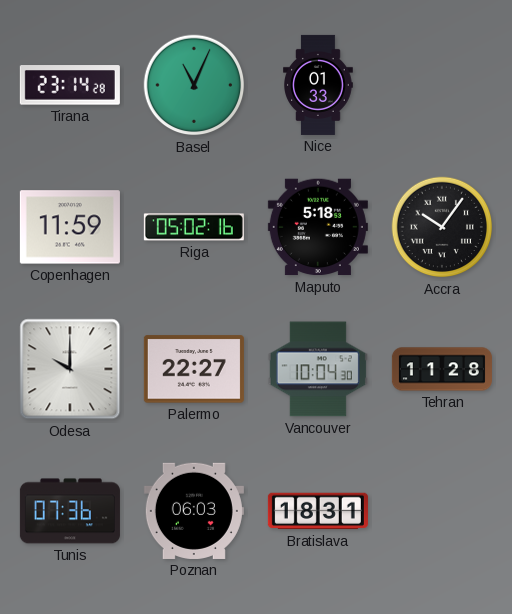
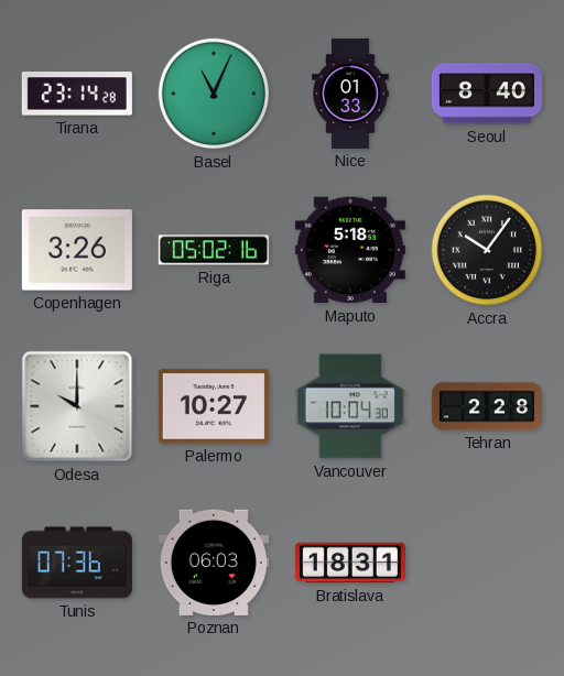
Seoul: none -> 8:40 (487, 94)
Copenhagen: 11:59 -> 3:26 (77, 250)
Palermo: 22:27 -> 10:27 (214, 406)
Tehran: 11:28 -> 2:28 (487, 406)
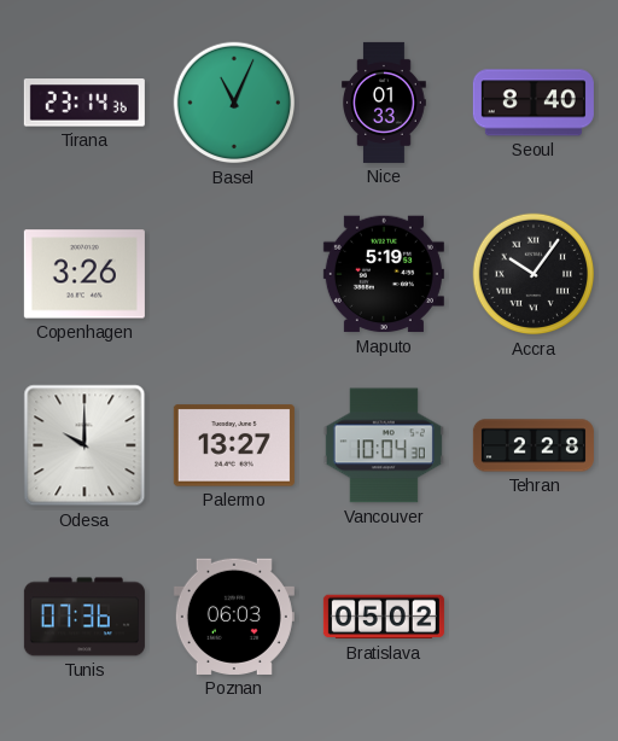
Tirana: 23:14:28 -> 23:14:36 (84, 103)
Riga: 05:02 -> none (214, 250)
Maputo: 5:18 -> 5:19 (384, 274)
Palermo: 10:27 -> 13:27 (234, 445)
Bratislava: 18:31 -> 05:02 (384, 617)
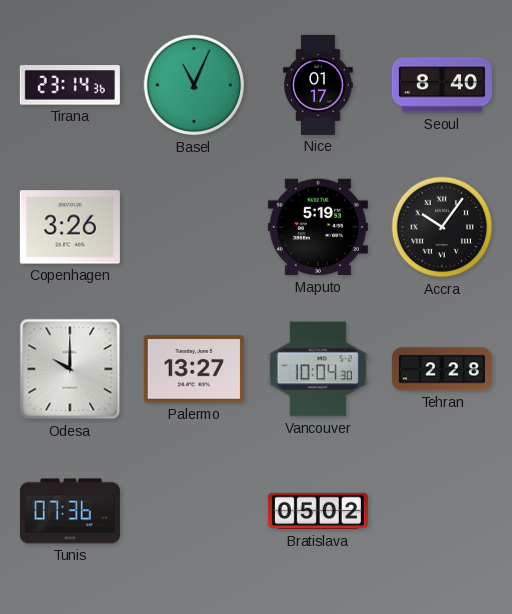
Nice: 01:33 -> 01:17 (319, 85)
Poznan: 06:03 -> none (234, 617)
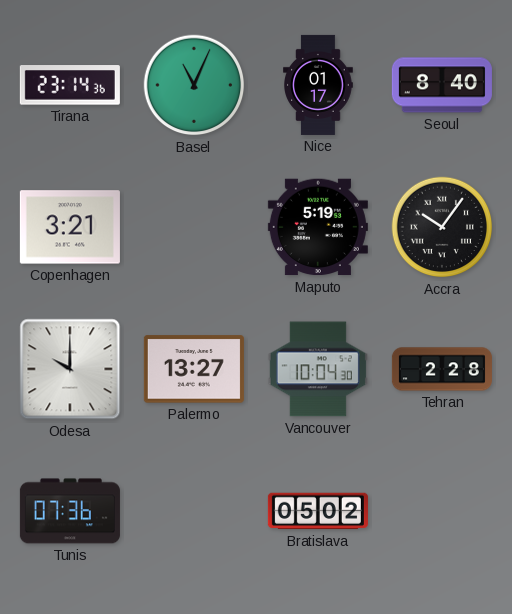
Copenhagen: 3:26 -> 3:21 (70, 227)
